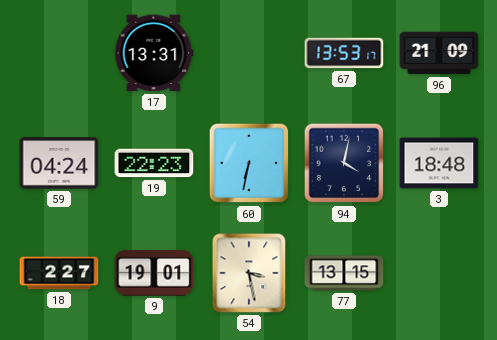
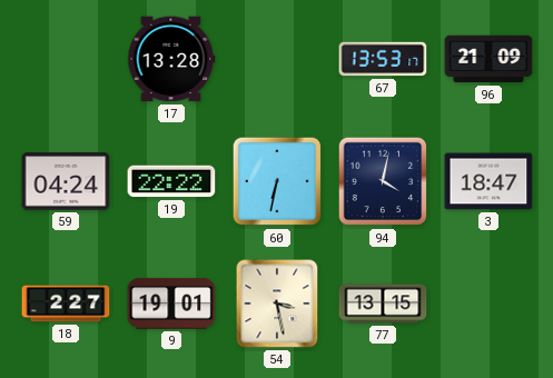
17: 13:31 -> 13:28 (171, 59)
19: 22:23 -> 22:22 (171, 181)
3: 18:48 -> 18:47 (488, 181)
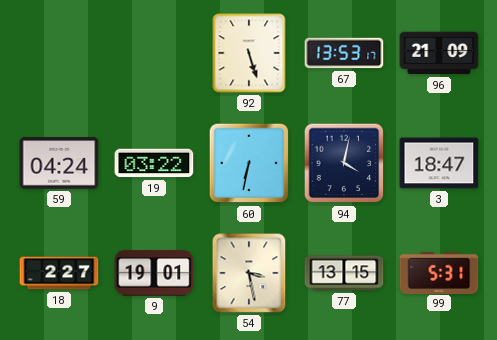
17: 13:28 -> none (171, 59)
92: none -> 5:27 (249, 53)
19: 22:22 -> 03:22 (154, 163)
99: none -> 5:31 (439, 272)
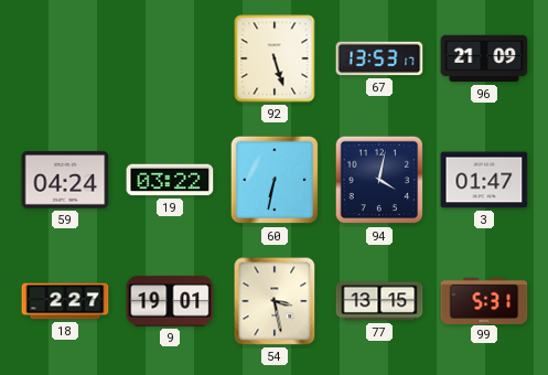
3: 18:47 -> 01:47 (484, 180)
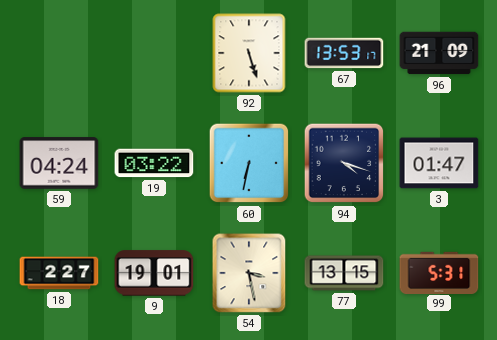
94: 4:02 -> 4:18 (344, 163)
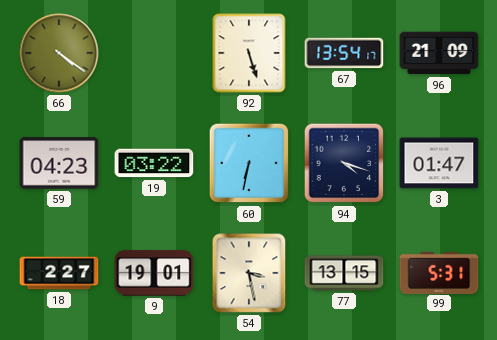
66: none -> 4:21 (59, 53)
67: 13:53 -> 13:54 (344, 53)
59: 04:24 -> 04:23 (59, 163)
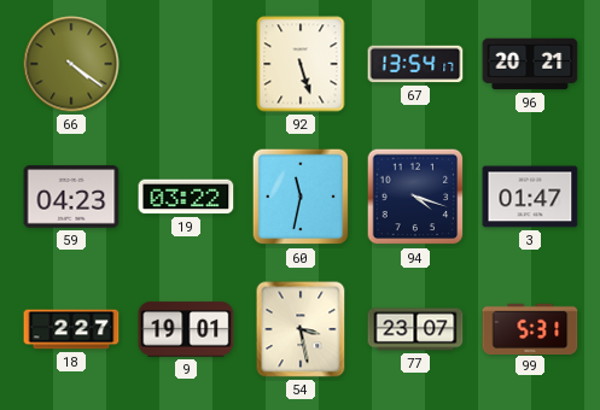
96: 21:09 -> 20:21 (530, 64)
60: 6:32 -> 11:32 (301, 197)
77: 13:15 -> 23:07 (415, 329)
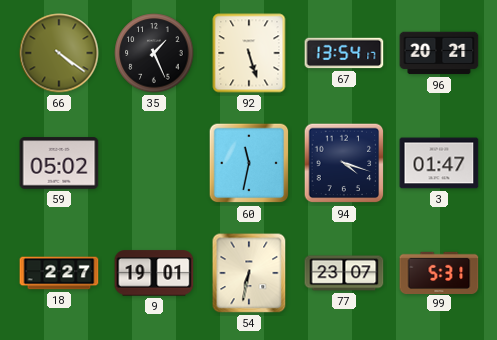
35: none -> 1:26 (154, 53)
59: 04:23 -> 05:02 (59, 163)
19: 03:22 -> none (186, 197)
54: 3:28 -> 6:32 (249, 273)
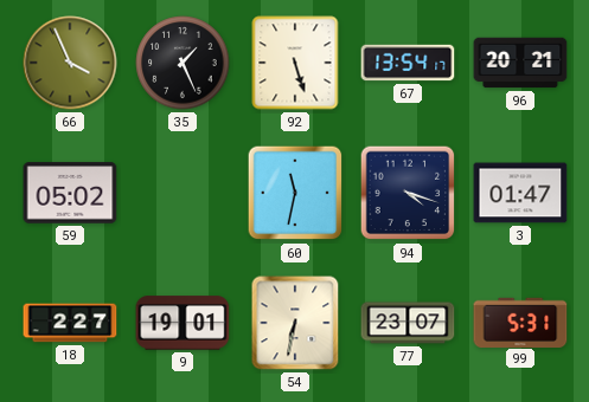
66: 4:21 -> 3:56 (70, 63)
